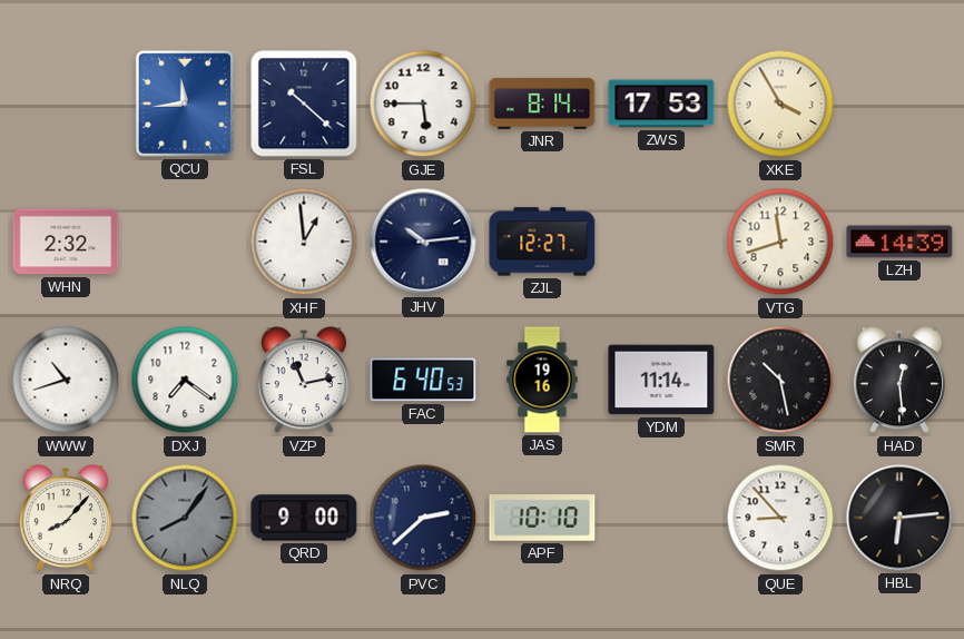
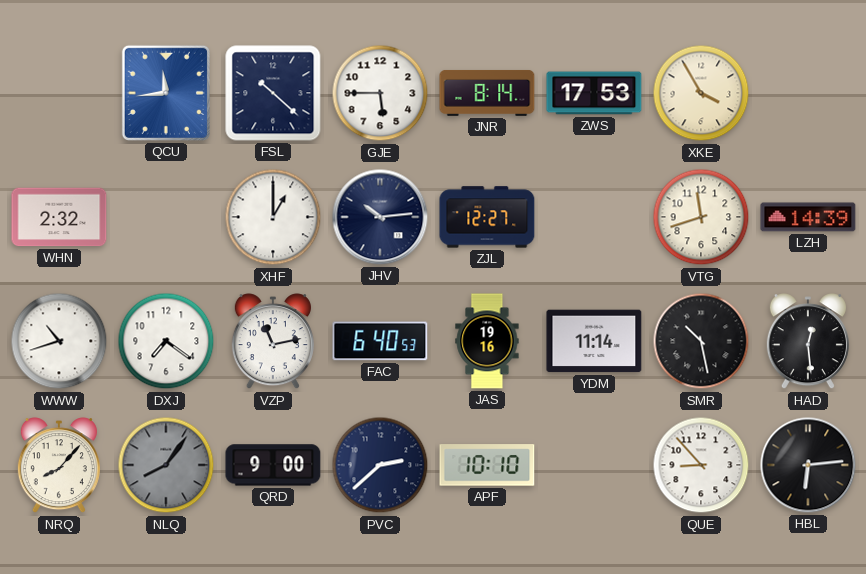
XHF: 12:59 -> 1:00 (273, 217)
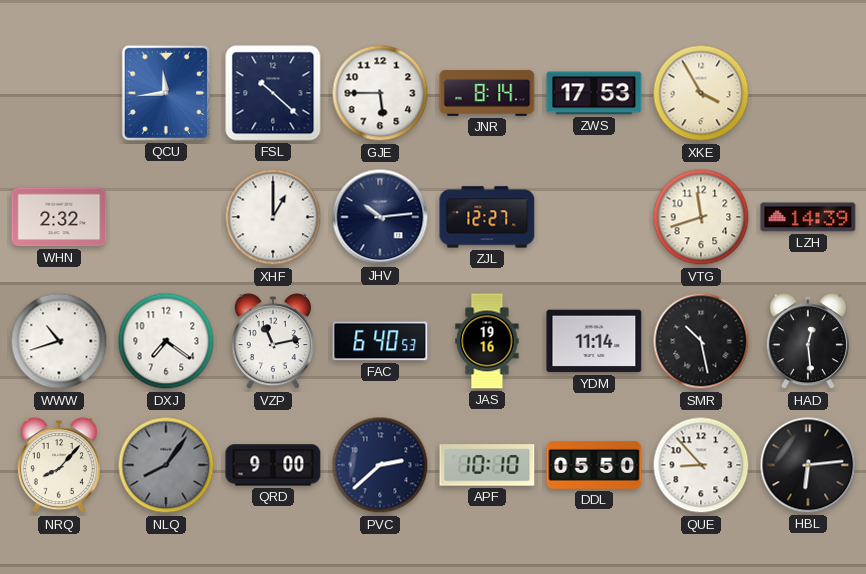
DDL: none -> 05:50 (594, 465)
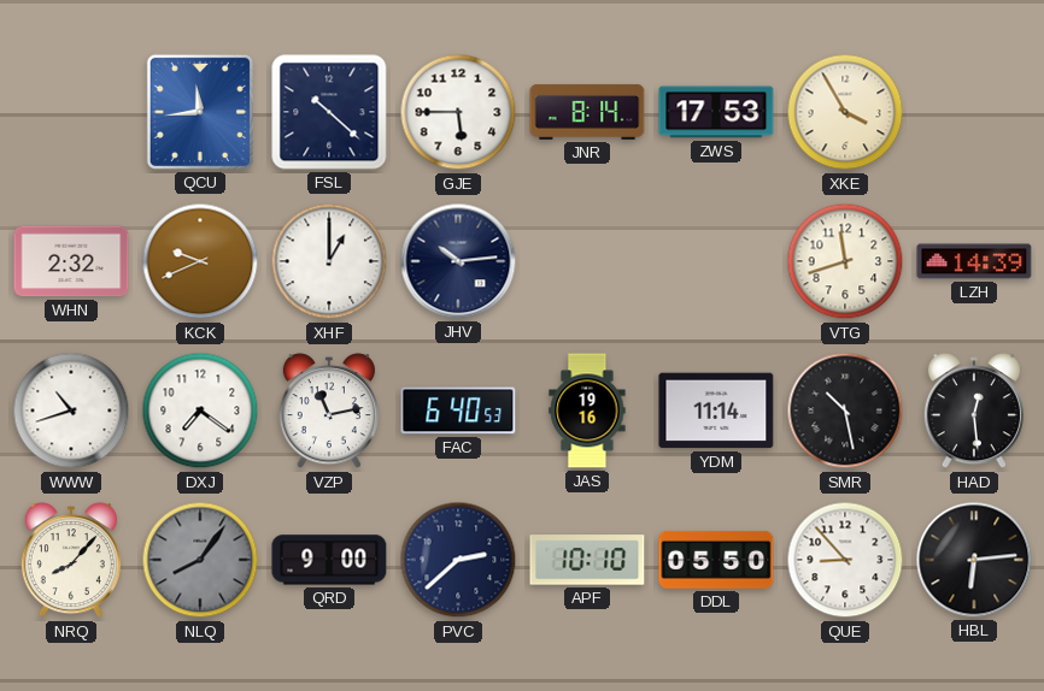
KCK: none -> 9:41 (200, 261)
ZJL: 12:27 -> none (487, 217)
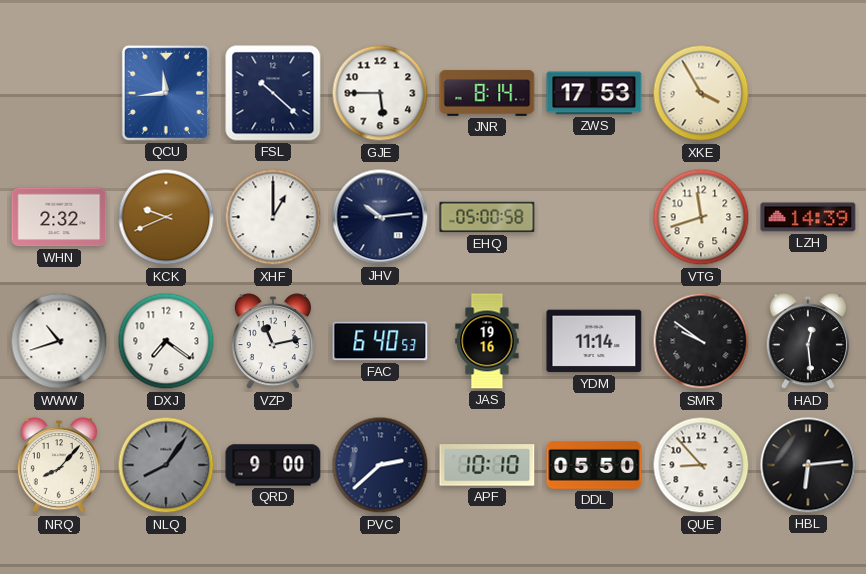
EHQ: none -> 05:00 (487, 217)
SMR: 10:28 -> 9:51 (701, 341)
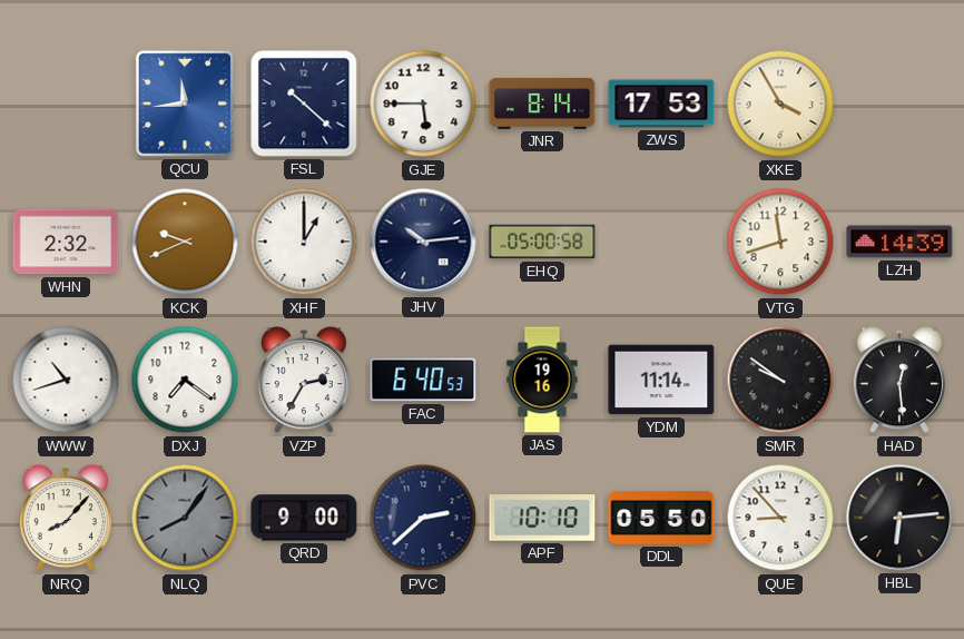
VZP: 11:13 -> 2:35 (304, 381)
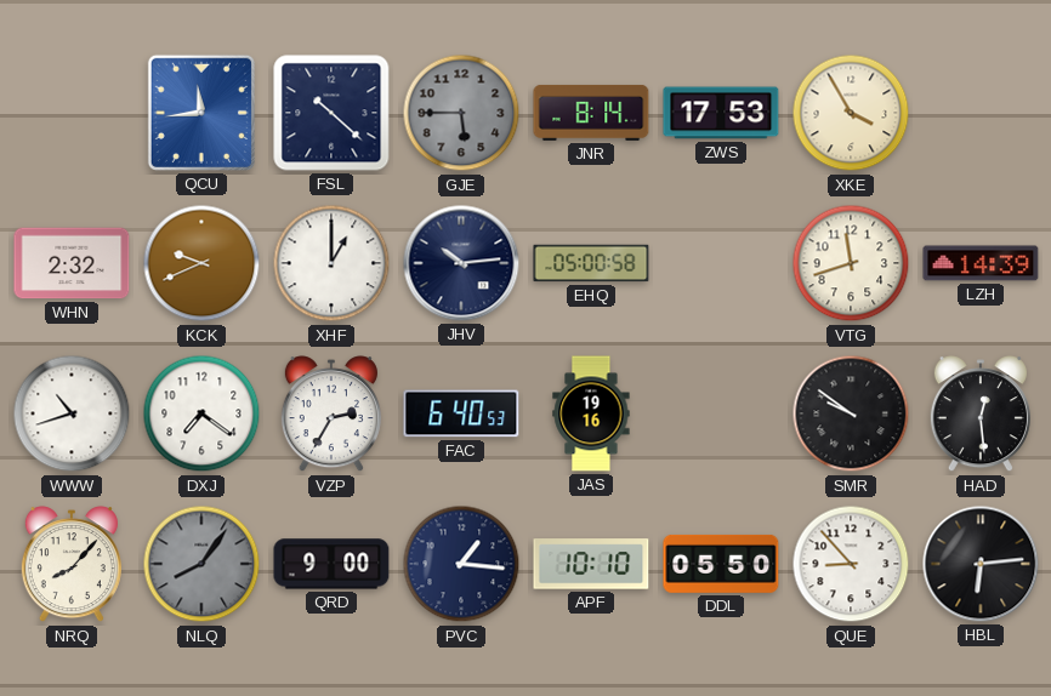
GJE dial: white -> grey (461, 113)
YDM: 11:14 -> none (661, 380)
PVC: 2:38 -> 1:16 (461, 564)
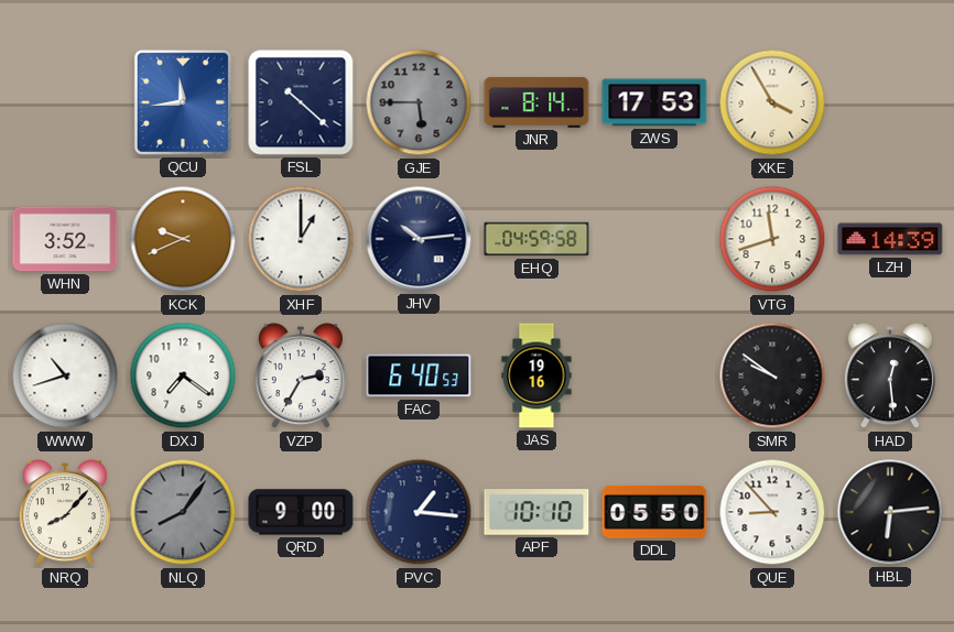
WHN: 2:32 -> 3:52 (65, 239)
EHQ: 05:00 -> 04:59 (536, 239)
